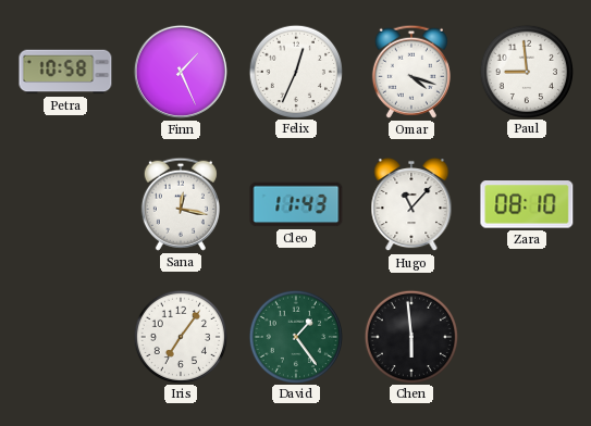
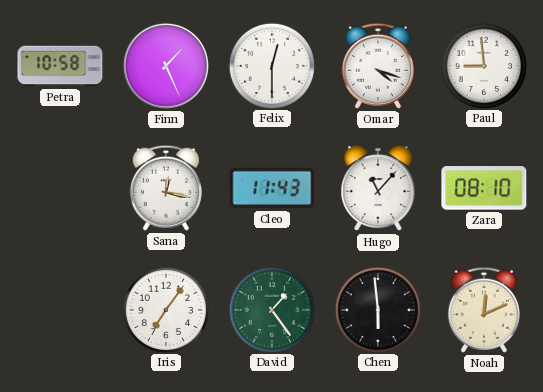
Felix: 12:34 -> 12:30 (271, 65)
Noah: none -> 12:11 (484, 310)
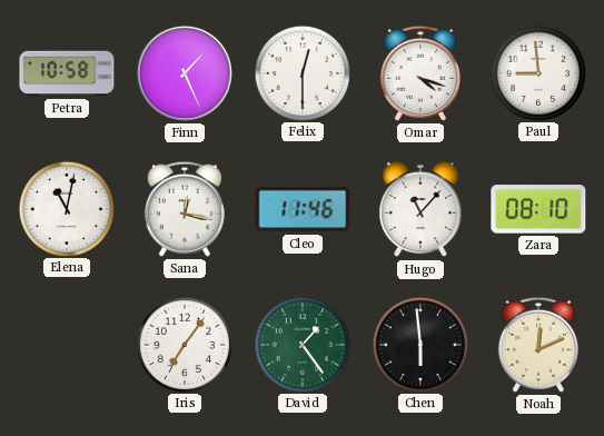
Elena: none -> 11:02 (66, 208)
Cleo: 11:43 -> 11:46 (303, 209)
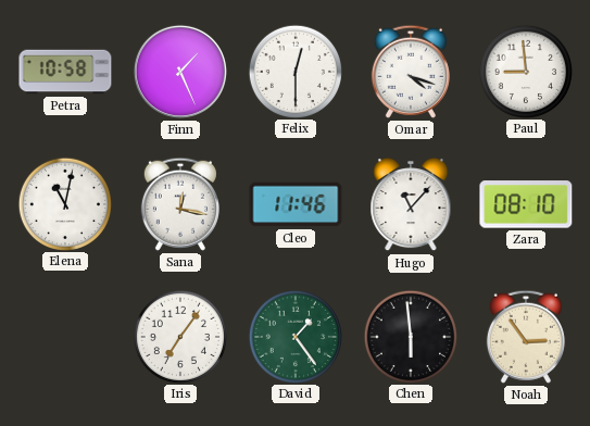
Noah: 12:11 -> 2:54 (526, 337)
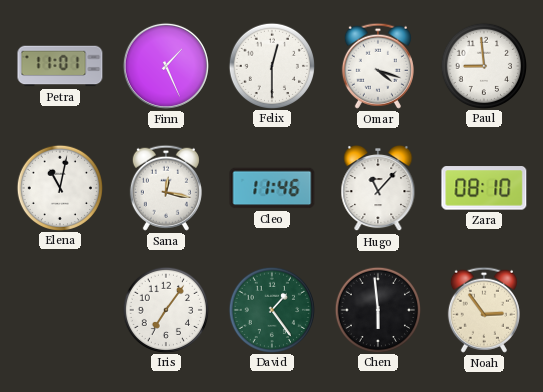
Petra: 10:58 -> 11:01 (60, 66)
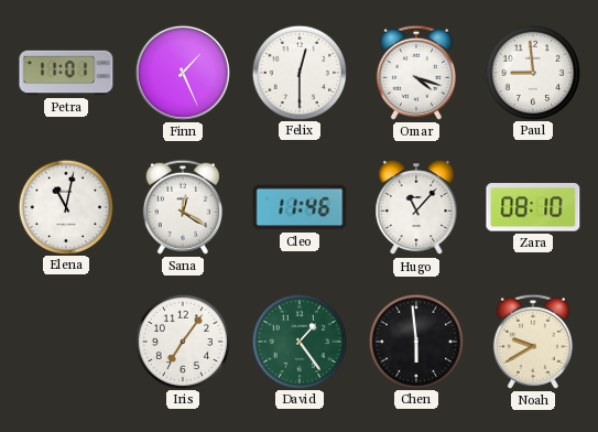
Sana: 12:17 -> 12:20 (183, 207)
Noah: 2:54 -> 9:40 (533, 342)
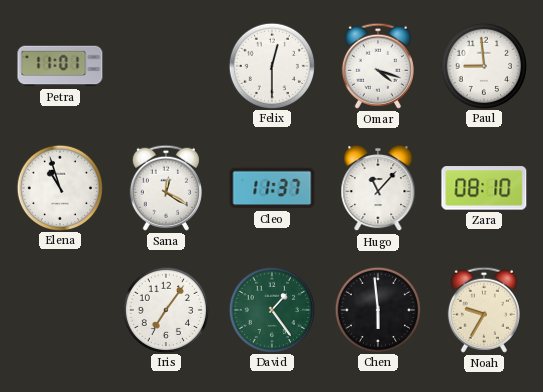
Finn: 1:26 -> none (183, 73)
Elena: 11:02 -> 10:57 (59, 187)
Cleo: 11:46 -> 11:37 (272, 188)
Noah: 9:40 -> 9:35 (484, 310)
